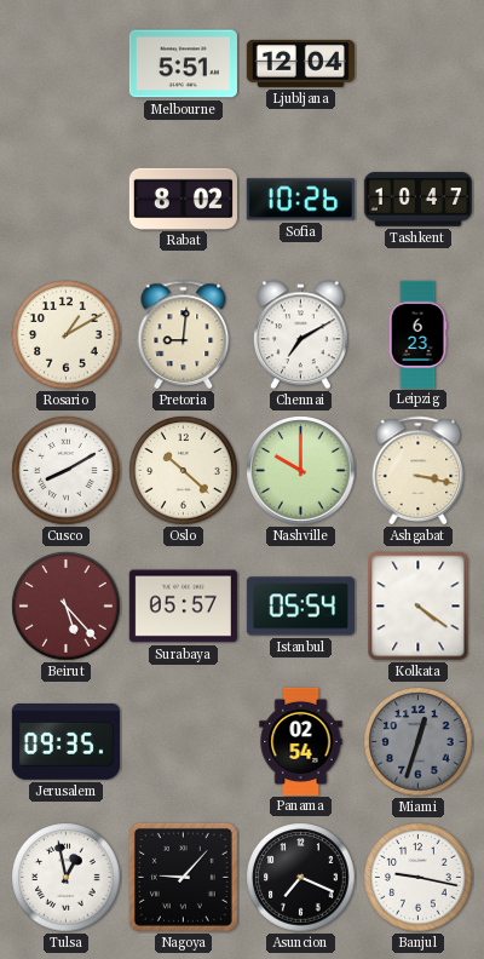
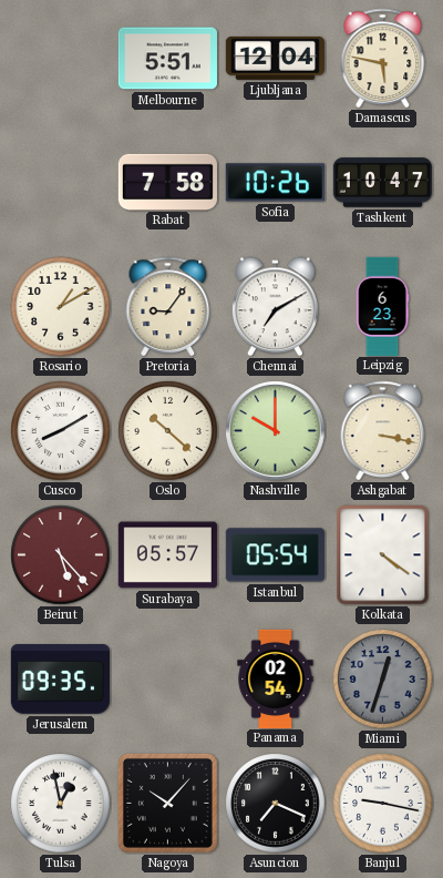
Damascus: none -> 5:47 (383, 58)
Rabat: 8:02 -> 7:58 (167, 182)
Pretoria: 9:01 -> 9:06 (168, 306)
Nagoya: 9:07 -> 10:07 (167, 803)
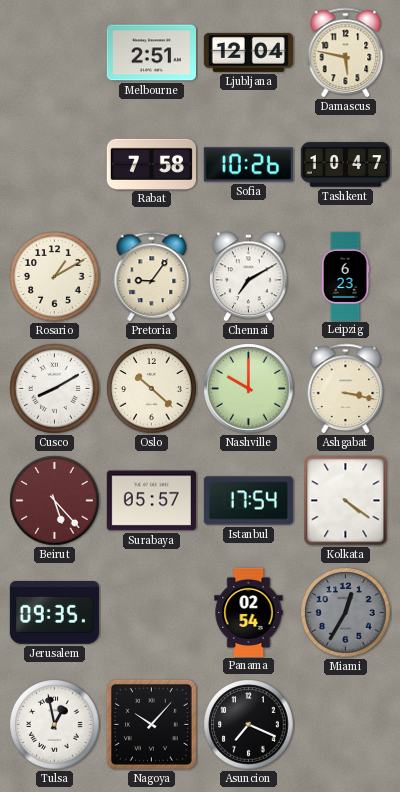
Melbourne: 5:51 -> 2:51 (151, 53)
Istanbul: 05:54 -> 17:54 (248, 501)
Miami: 12:33 -> 12:35 (346, 613)
Banjul: 9:17 -> none (383, 804)
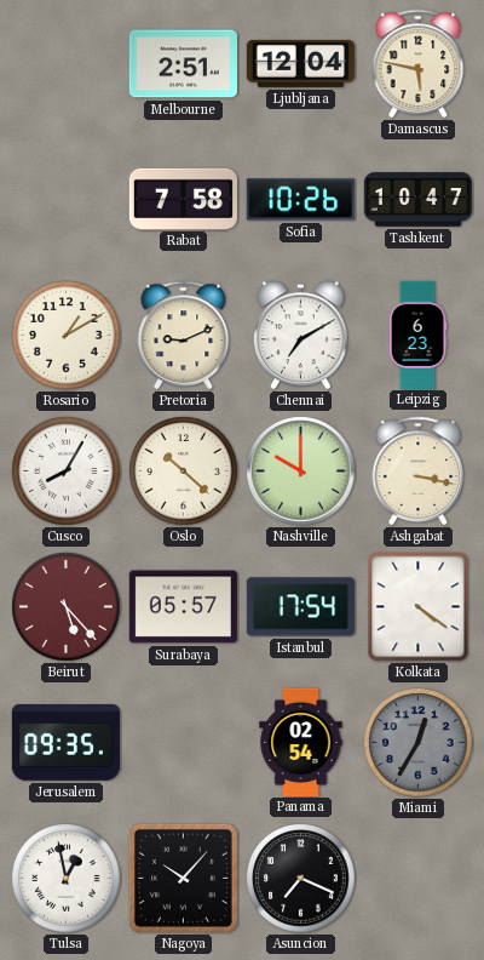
Pretoria: 9:06 -> 9:11 (184, 335)
Cusco: 8:10 -> 8:05 (67, 472)
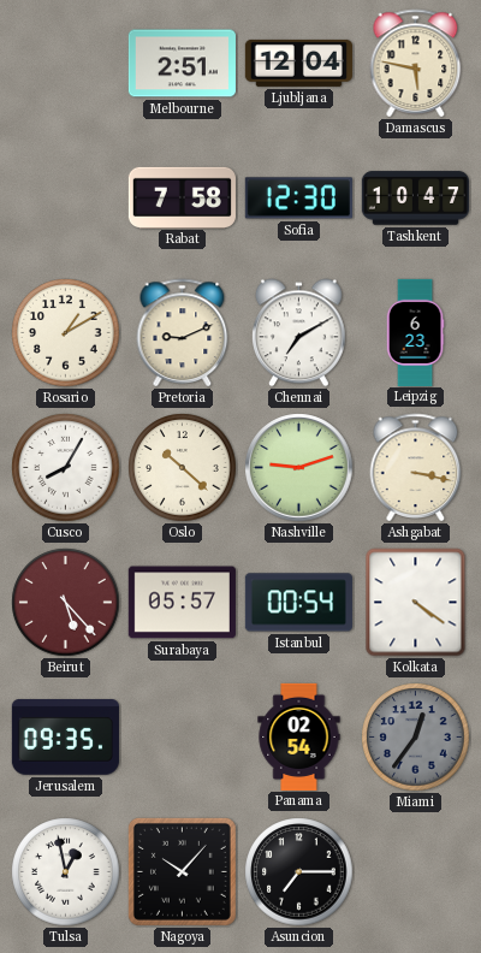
Sofia: 10:26 -> 12:30 (298, 199)
Nashville: 10:00 -> 9:12 (299, 468)
Istanbul: 17:54 -> 00:54 (298, 603)
Miami: 12:35 -> 12:36 (416, 738)
Asuncion: 7:19 -> 7:15 (299, 872)
